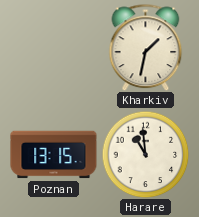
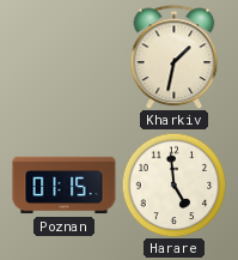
Poznan: 13:15 -> 01:15 (65, 186)
Harare: 10:59 -> 4:59 (173, 185)
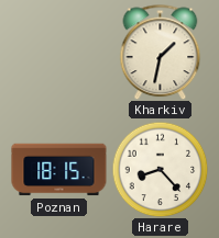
Poznan: 01:15 -> 18:15 (59, 170)
Harare: 4:59 -> 8:23 (160, 169)
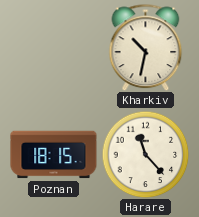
Kharkiv: 1:32 -> 10:32 (146, 47)
Harare: 8:23 -> 11:23 (145, 154)
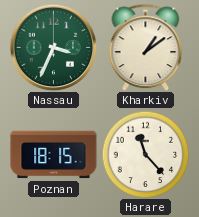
Nassau: none -> 3:34 (53, 47)
Kharkiv: 10:32 -> 1:09 (146, 47)
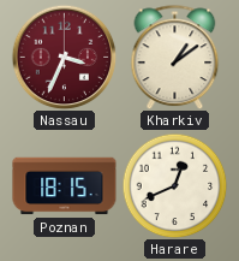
Nassau dial: green -> burgundy (64, 57)
Harare: 11:23 -> 12:41 (174, 185)
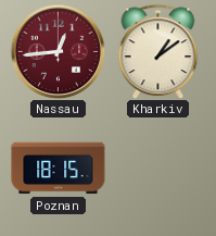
Nassau: 3:34 -> 12:44 (58, 51)
Harare: 12:41 -> none (174, 185)
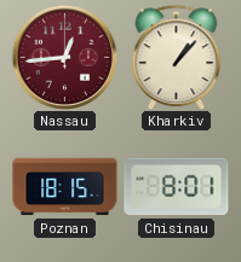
Kharkiv: 1:09 -> 1:07 (177, 57)
Chisinau: none -> 8:01 (177, 187)
